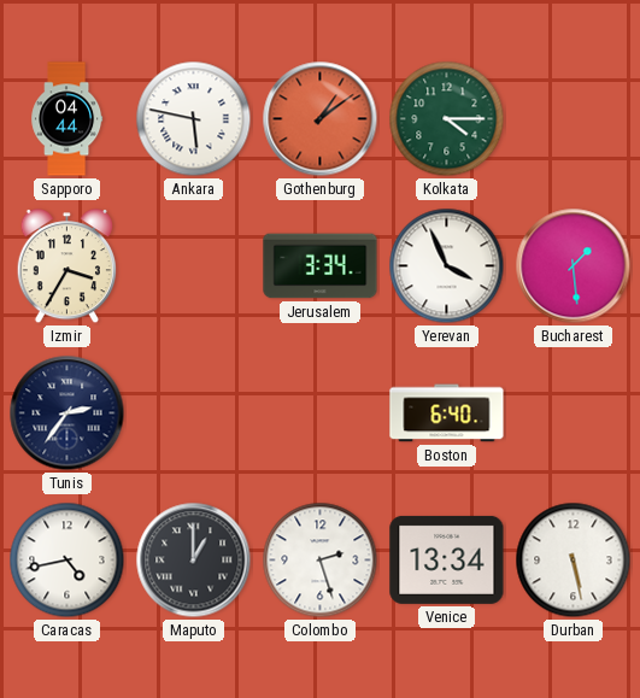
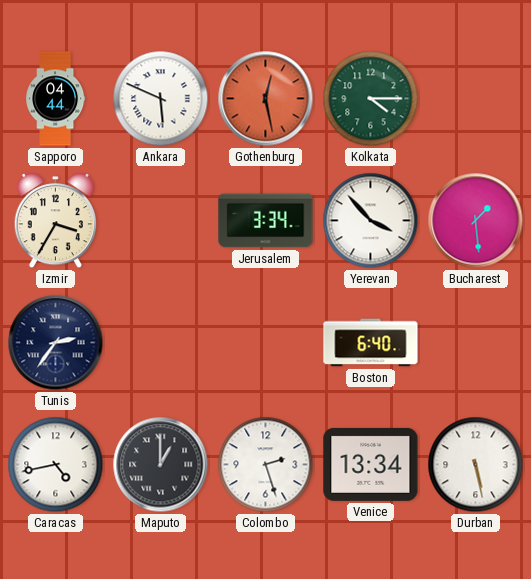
Ankara: 5:47 -> 5:49 (161, 99)
Gothenburg: 1:09 -> 12:28 (266, 99)
Yerevan: 3:56 -> 3:53 (371, 221)
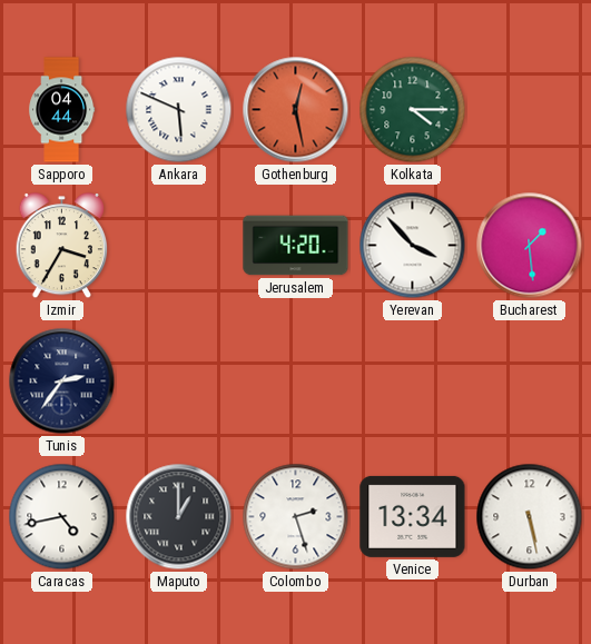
Jerusalem: 3:34 -> 4:20 (296, 246)
Boston: 6:40 -> none (371, 343)
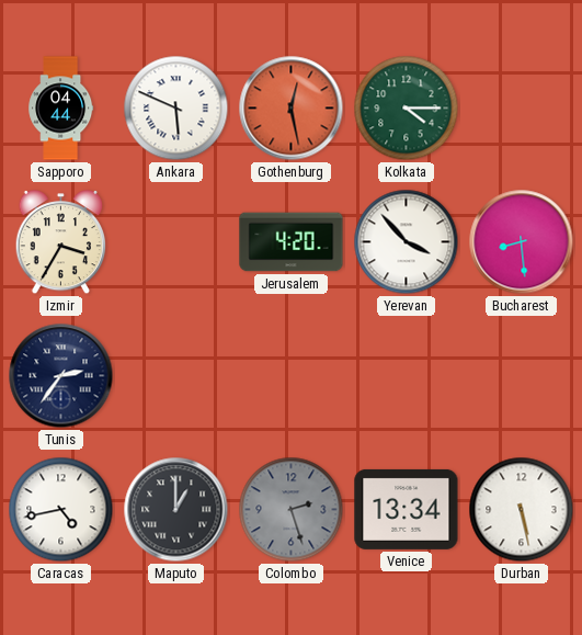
Bucharest: 1:29 -> 8:29 (522, 242)
Colombo dial: white -> grey (292, 510)
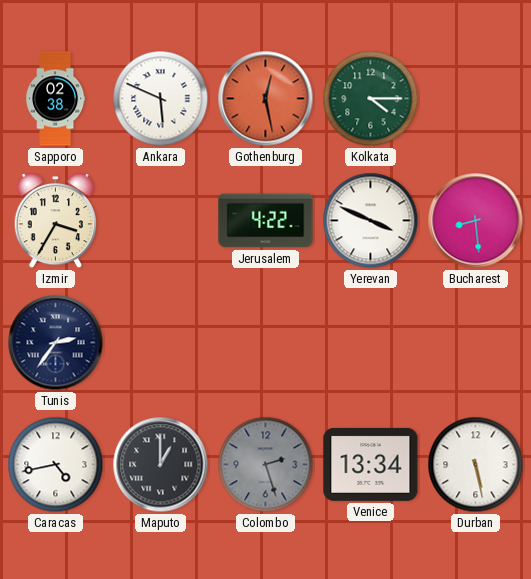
Sapporo: 04:44 -> 02:38 (56, 99)
Jerusalem: 4:20 -> 4:22 (266, 221)
Yerevan: 3:53 -> 3:49 (371, 221)
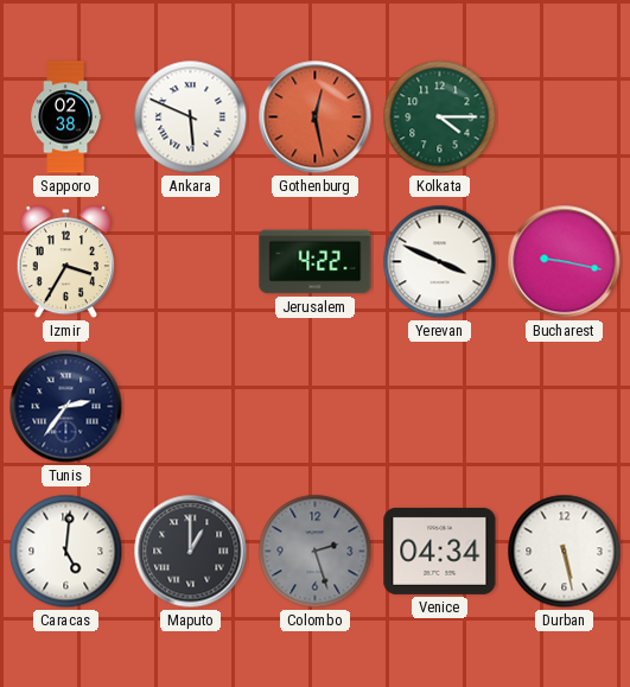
Bucharest: 8:29 -> 9:17 (565, 262)
Caracas: 4:43 -> 5:01 (66, 552)
Venice: 13:34 -> 04:34 (440, 551)
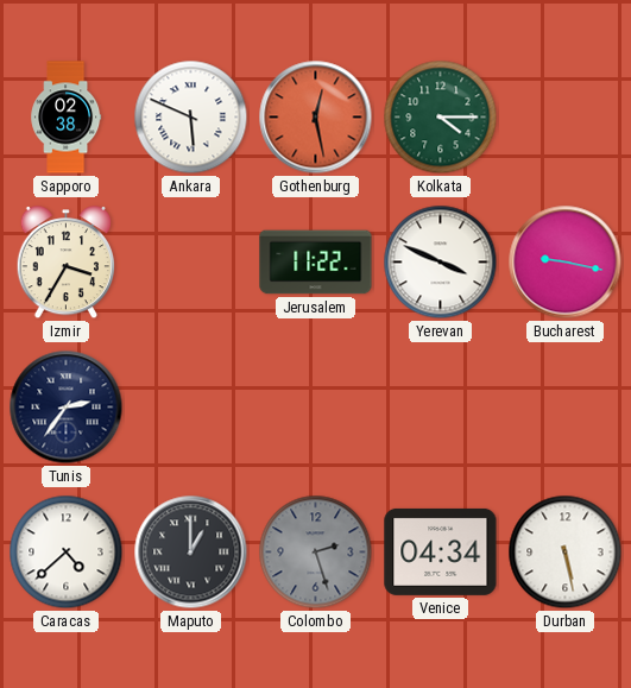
Jerusalem: 4:22 -> 11:22 (316, 263)
Caracas: 5:01 -> 4:38 (67, 553)
